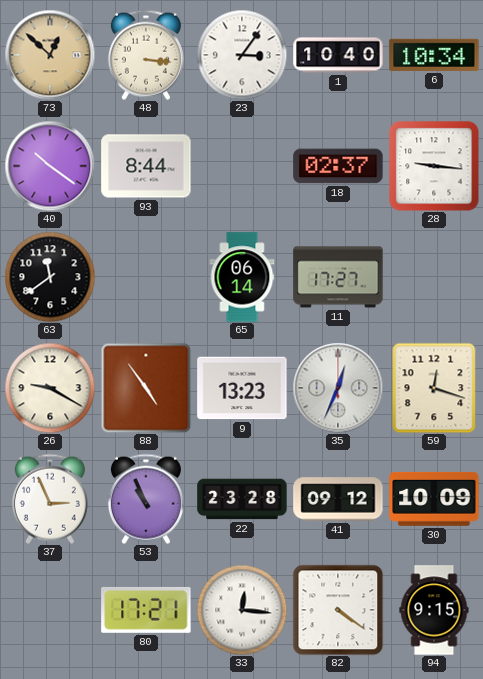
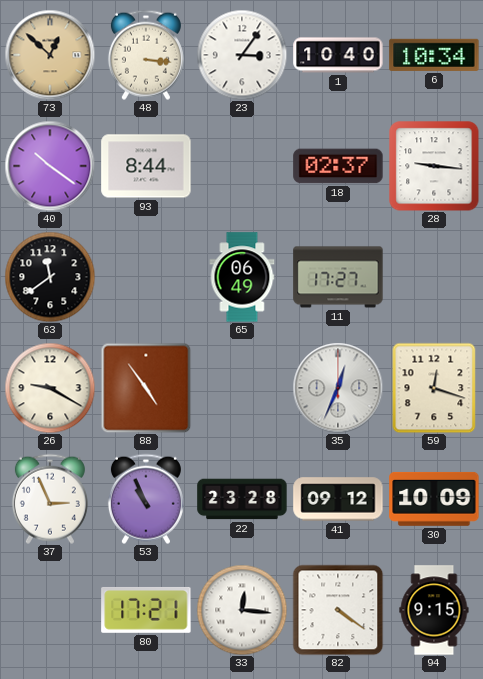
65: 06:14 -> 06:49 (242, 277)
9: 13:23 -> none (242, 388)
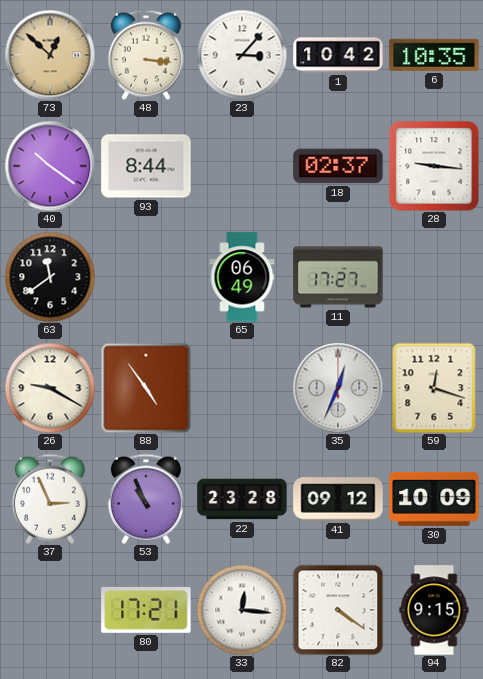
23: 3:06 -> 3:07 (242, 55)
1: 10:40 -> 10:42 (338, 55)
6: 10:34 -> 10:35 (434, 55)
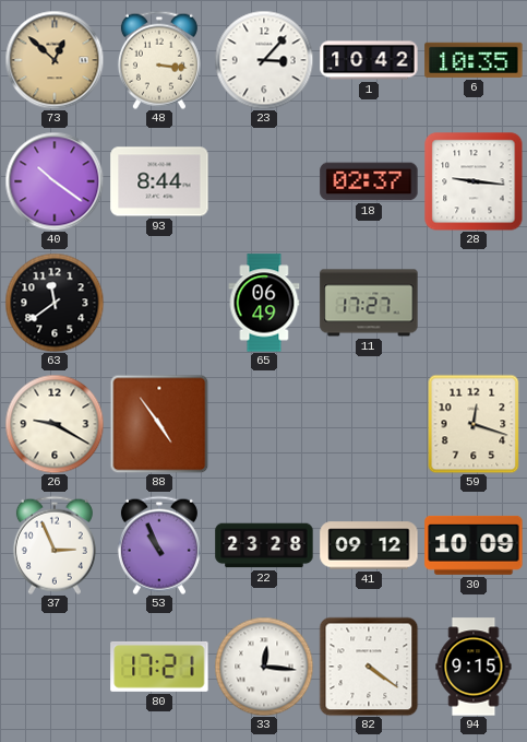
35: 12:34 -> none (338, 388)
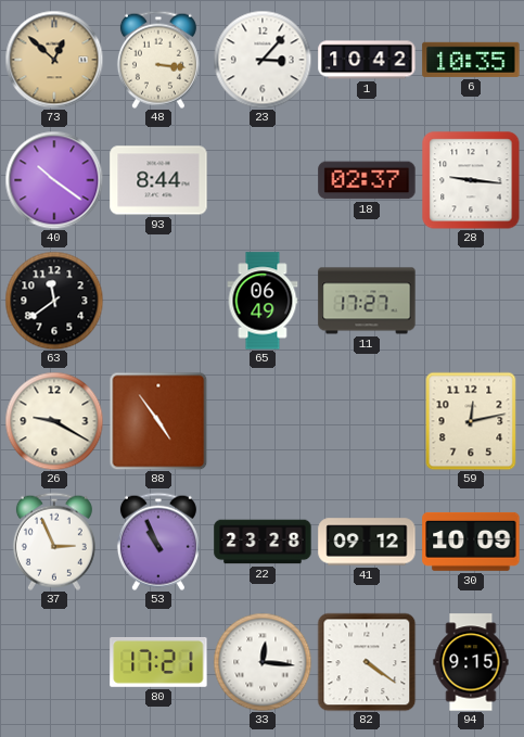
59: 12:18 -> 12:13 (471, 421)
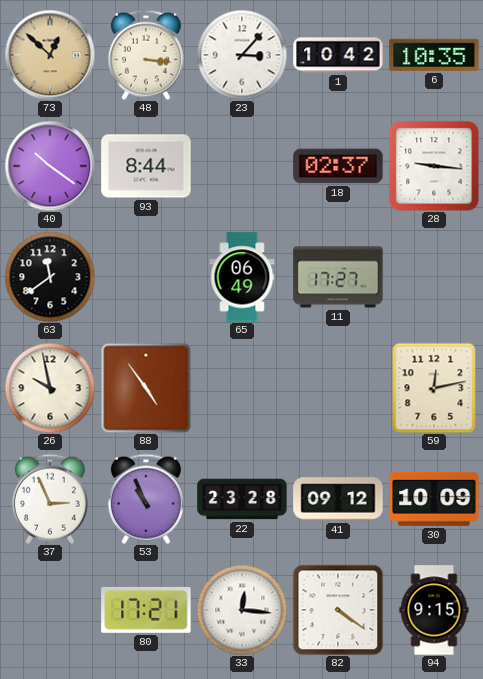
26: 9:20 -> 9:58 (50, 388)
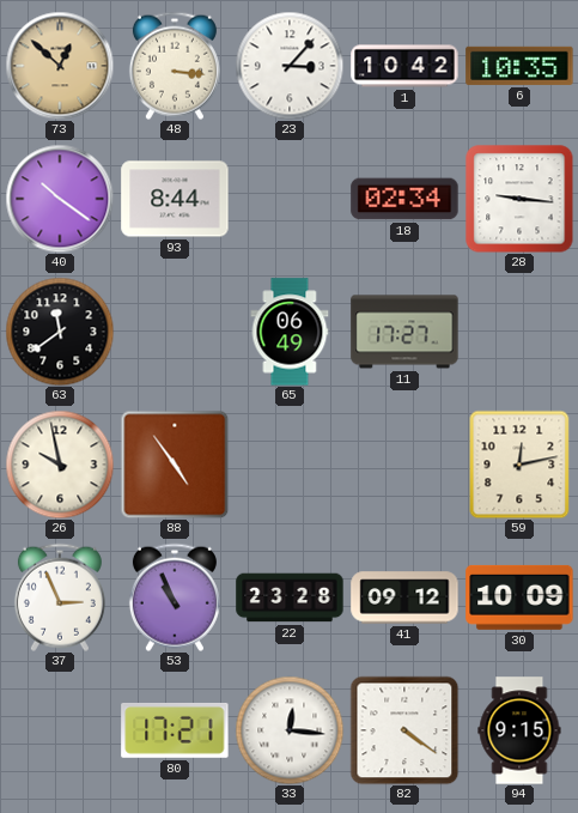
18: 02:37 -> 02:34 (404, 199)
